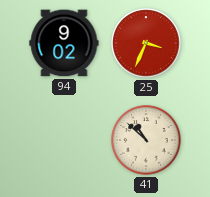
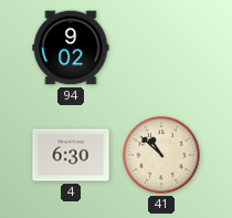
25: 3:34 -> none (146, 43)
4: none -> 6:30 (71, 155)
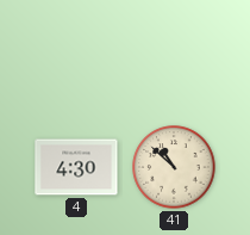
94: 9:02 -> none (71, 48)
4: 6:30 -> 4:30 (76, 167)
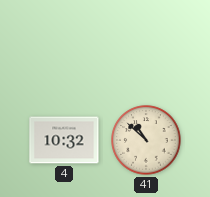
4: 4:30 -> 10:32 (64, 140)
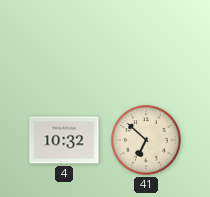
41: 10:52 -> 6:52 (146, 140)
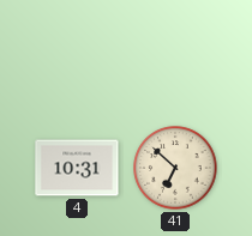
4: 10:32 -> 10:31 (77, 168)
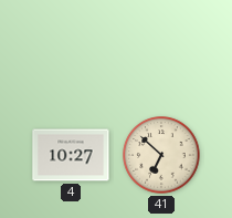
4: 10:31 -> 10:27 (71, 155)
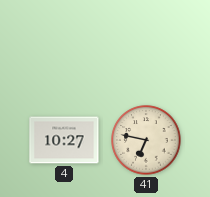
41: 6:52 -> 6:47 (146, 140)
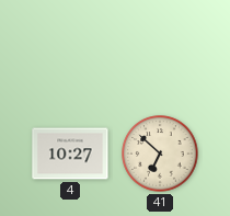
41: 6:47 -> 6:52 (160, 154)
